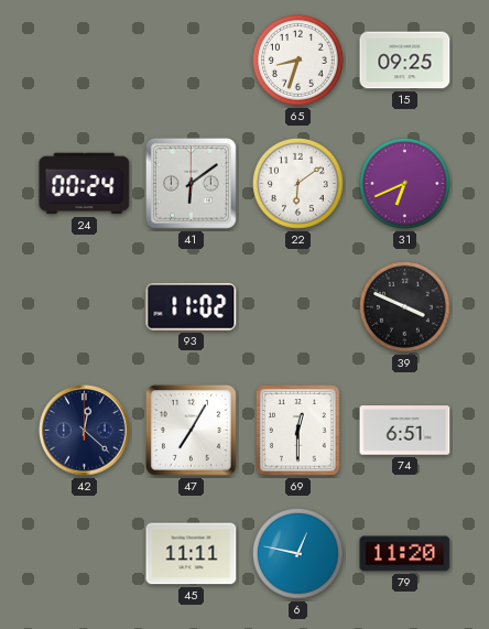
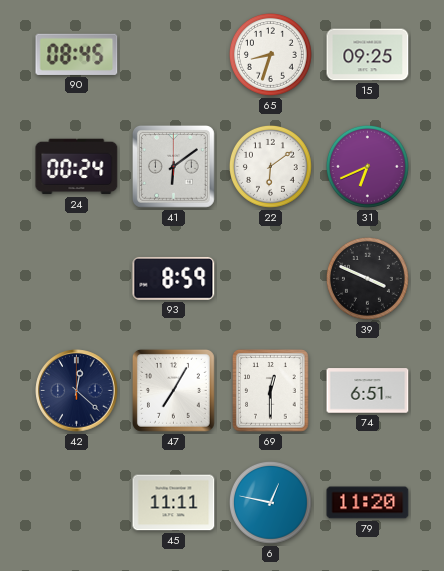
90: none -> 08:45 (77, 54)
93: 11:02 -> 8:59 (174, 278)
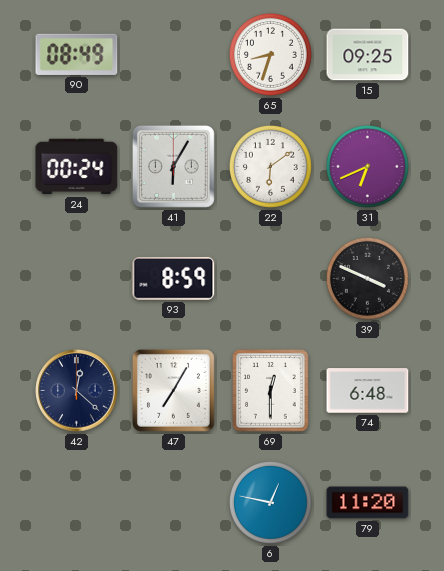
90: 08:45 -> 08:49 (77, 54)
41: 6:09 -> 6:05 (174, 167)
74: 6:51 -> 6:48 (368, 391)
45: 11:11 -> none (174, 503)
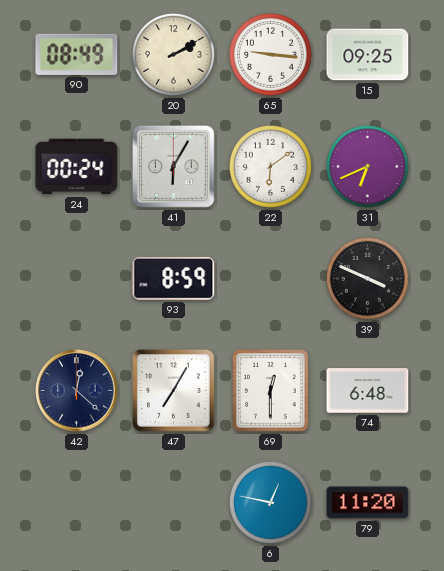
20: none -> 2:10 (173, 54)
65: 8:33 -> 9:16 (270, 54)
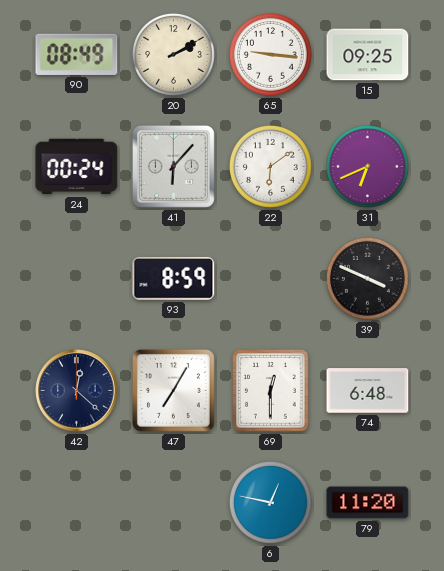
41: 6:05 -> 6:07 (174, 167)
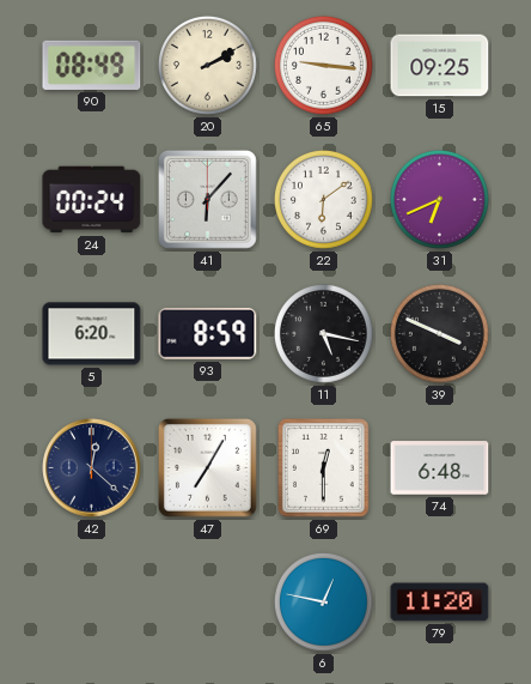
5: none -> 6:20 (92, 334)
11: none -> 5:17 (323, 333)
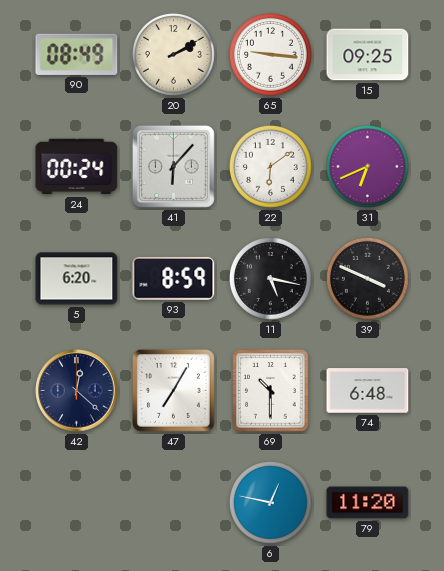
69: 12:30 -> 10:30 (271, 391)
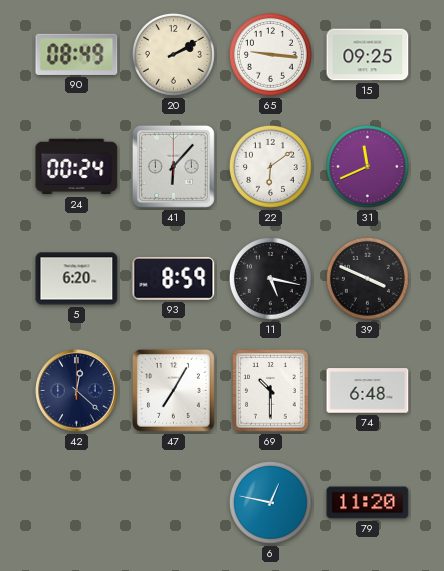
31: 6:41 -> 11:41 (367, 166)
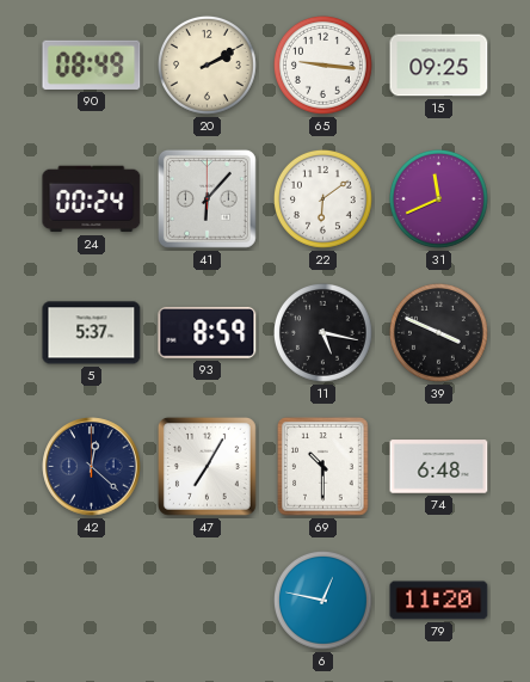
5: 6:20 -> 5:37 (92, 333)
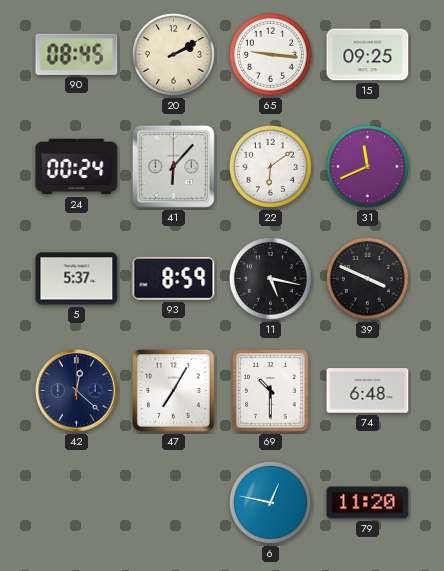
90: 08:49 -> 08:45 (77, 54)
